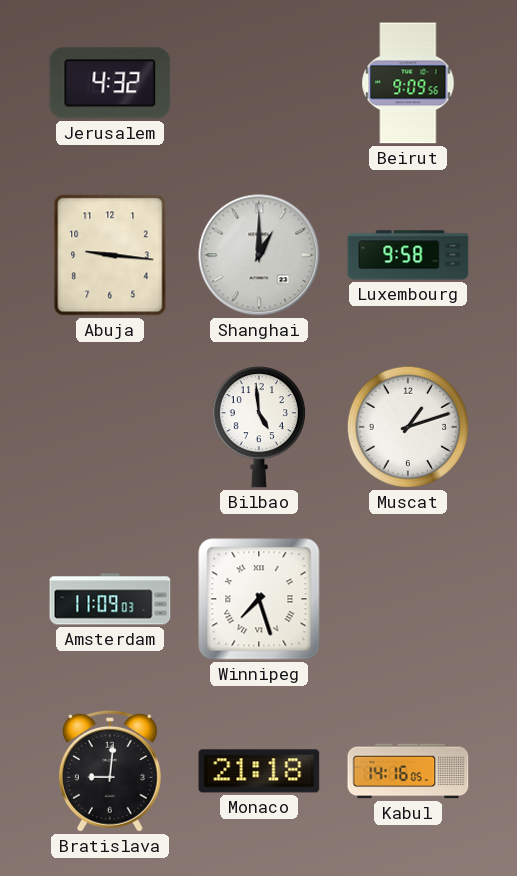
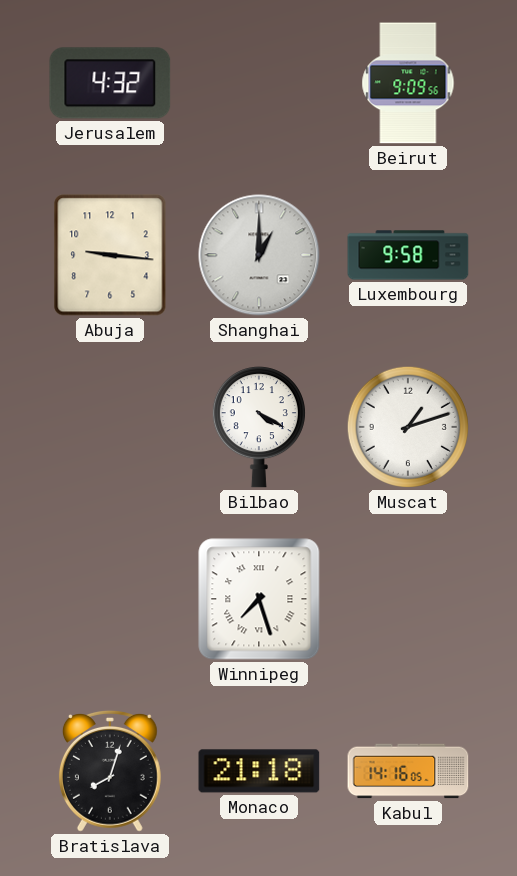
Bilbao: 4:59 -> 4:20 (259, 427)
Amsterdam: 11:09 -> none (110, 599)
Bratislava: 9:01 -> 8:03 (110, 771)
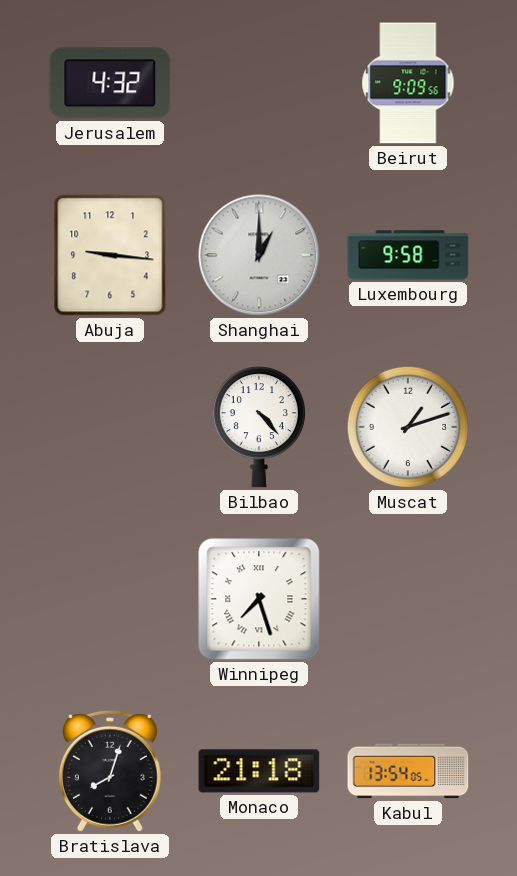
Bilbao: 4:20 -> 4:23 (259, 427)
Kabul: 14:16 -> 13:54 (408, 771)
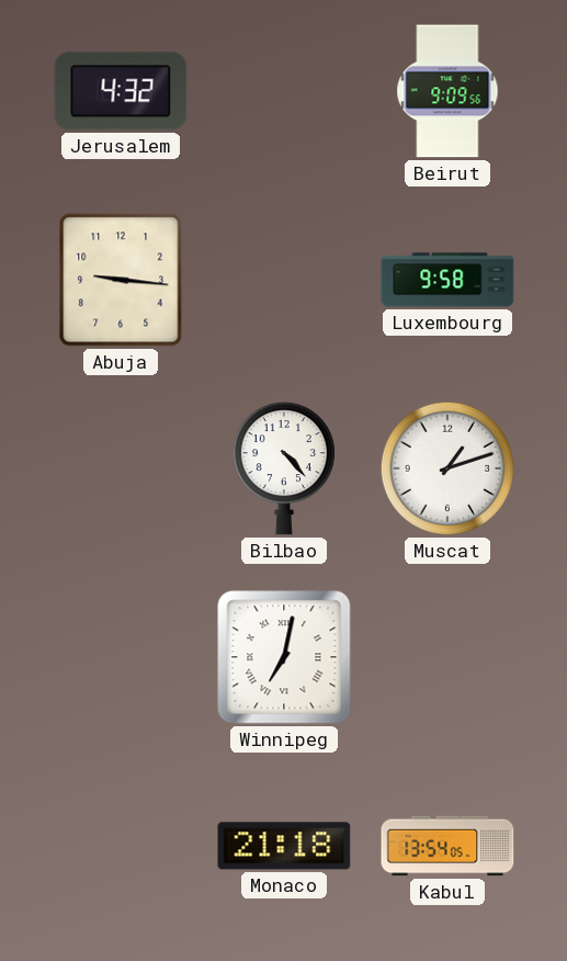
Shanghai: 1:00 -> none (259, 255)
Winnipeg: 7:27 -> 7:02 (284, 657)
Bratislava: 8:03 -> none (110, 771)
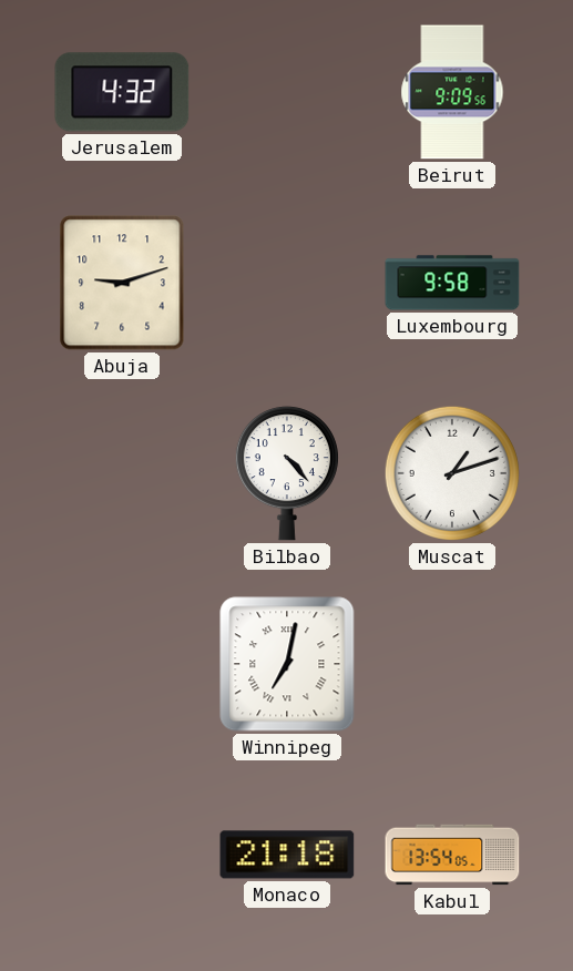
Abuja: 9:16 -> 9:12 (122, 283)
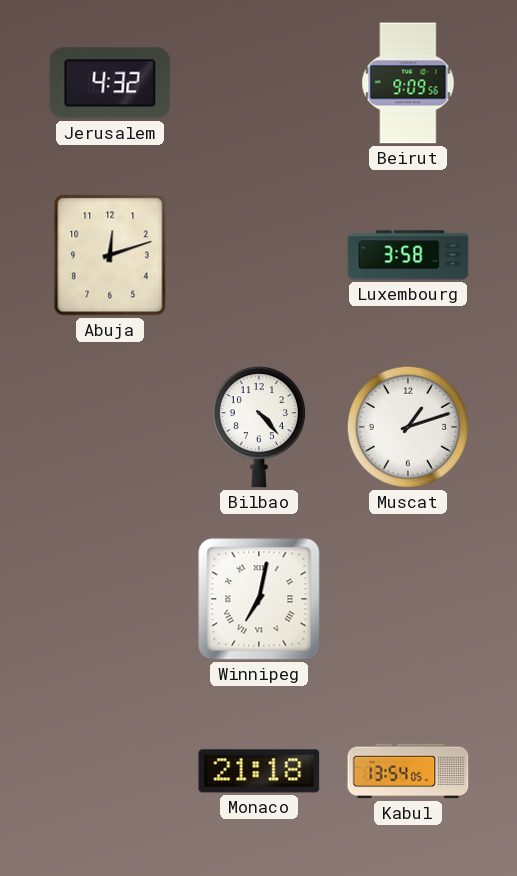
Abuja: 9:12 -> 12:12 (110, 255)
Luxembourg: 9:58 -> 3:58 (408, 255)
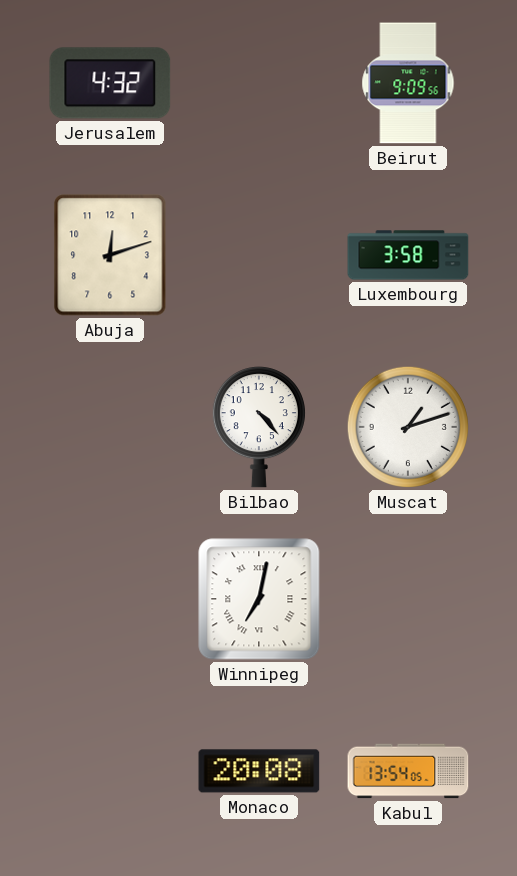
Monaco: 21:18 -> 20:08 (259, 771)
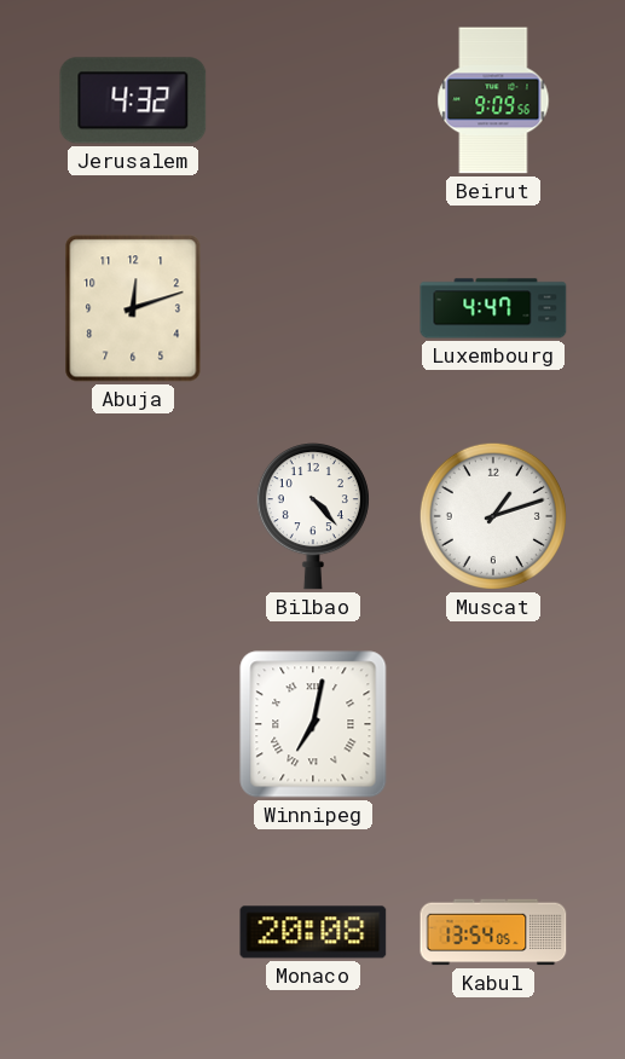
Luxembourg: 3:58 -> 4:47 (493, 308)
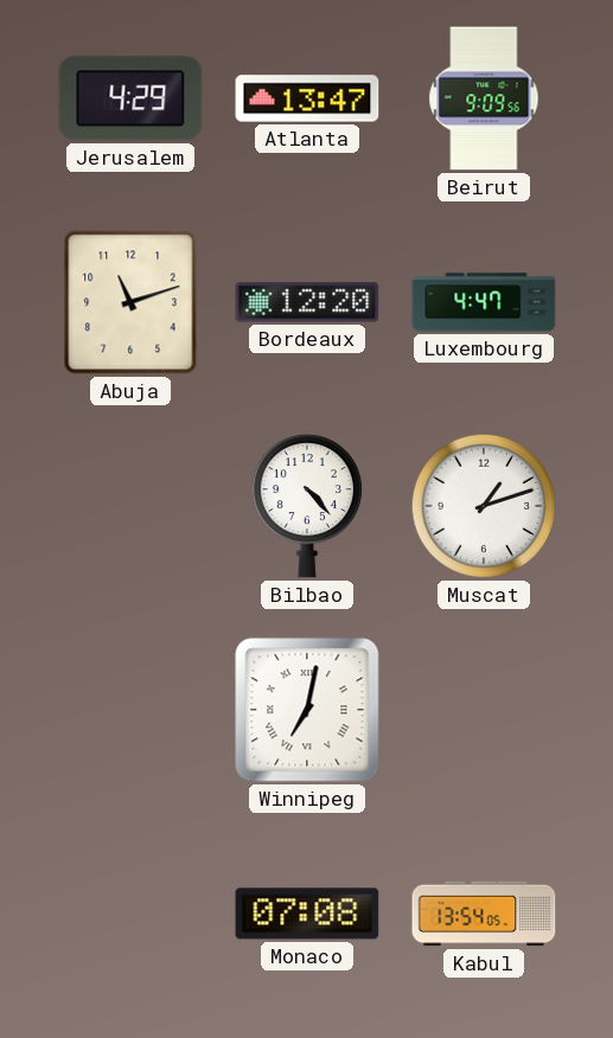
Jerusalem: 4:32 -> 4:29 (130, 98)
Atlanta: none -> 13:47 (307, 98)
Abuja: 12:12 -> 11:12 (130, 302)
Bordeaux: none -> 12:20 (307, 302)
Monaco: 20:08 -> 07:08 (307, 914)
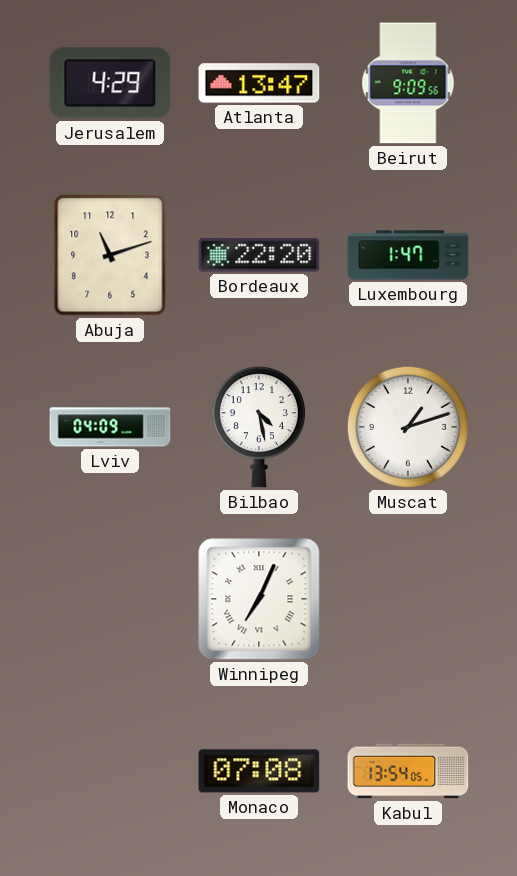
Bordeaux: 12:20 -> 22:20 (259, 255)
Luxembourg: 4:47 -> 1:47 (408, 255)
Lviv: none -> 04:09 (110, 427)
Bilbao: 4:23 -> 4:28 (259, 427)
Winnipeg: 7:02 -> 7:04 (259, 599)
